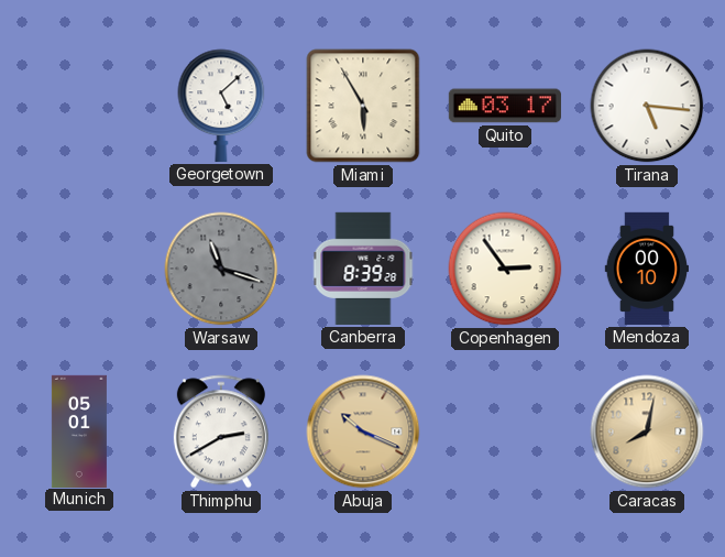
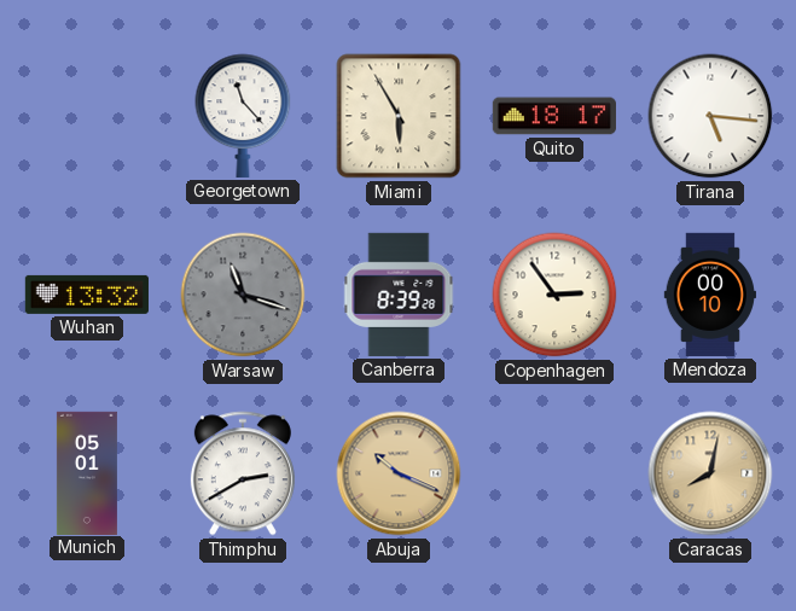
Georgetown: 5:08 -> 11:23 (243, 116)
Quito: 03:17 -> 18:17 (554, 116)
Wuhan: none -> 13:32 (87, 295)
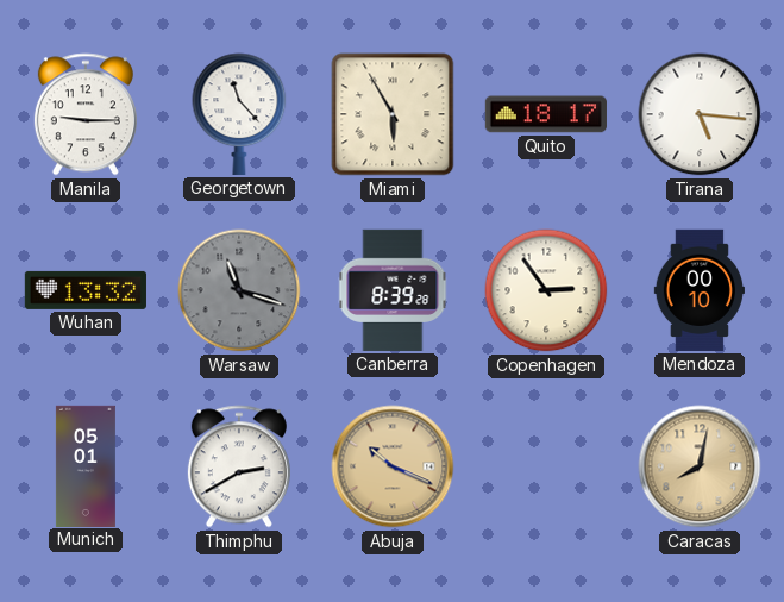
Manila: none -> 9:15 (86, 114)
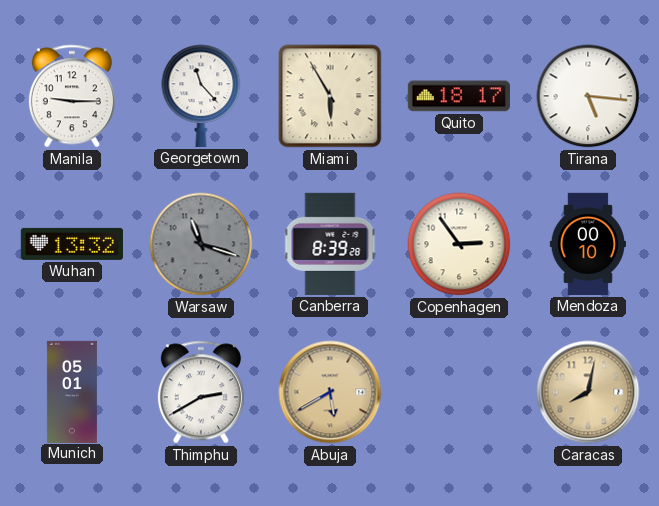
Abuja: 10:19 -> 5:40 (330, 392)
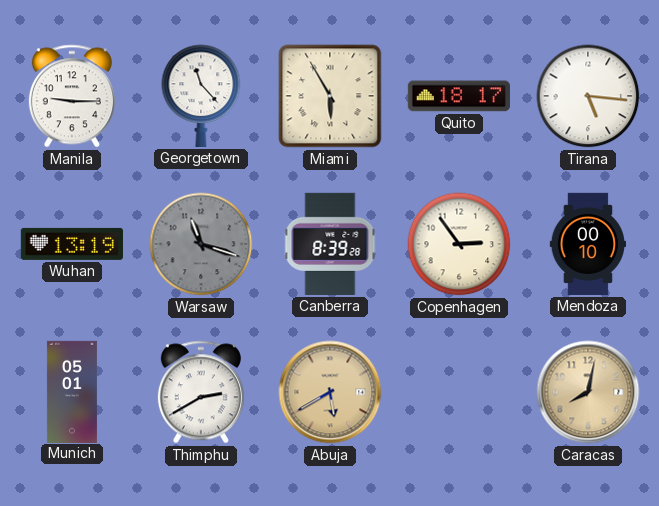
Wuhan: 13:32 -> 13:19 (72, 244)
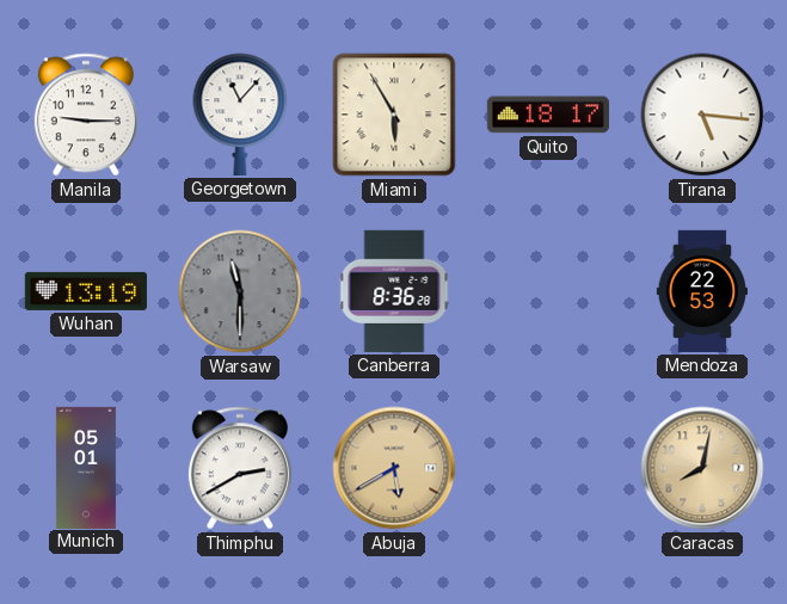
Georgetown: 11:23 -> 11:07 (240, 115)
Warsaw: 11:18 -> 11:30 (240, 291)
Canberra: 8:39 -> 8:36 (394, 291)
Copenhagen: 2:54 -> none (459, 244)
Mendoza: 00:10 -> 22:53 (701, 291)
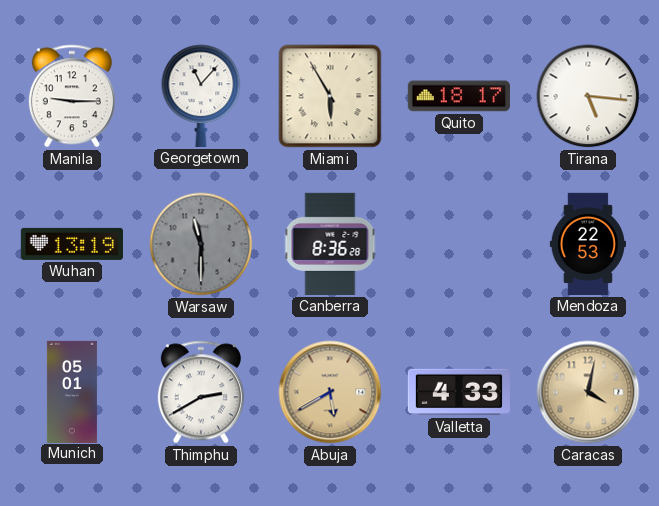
Valletta: none -> 4:33 (459, 392)
Caracas: 8:02 -> 4:02 (588, 392)
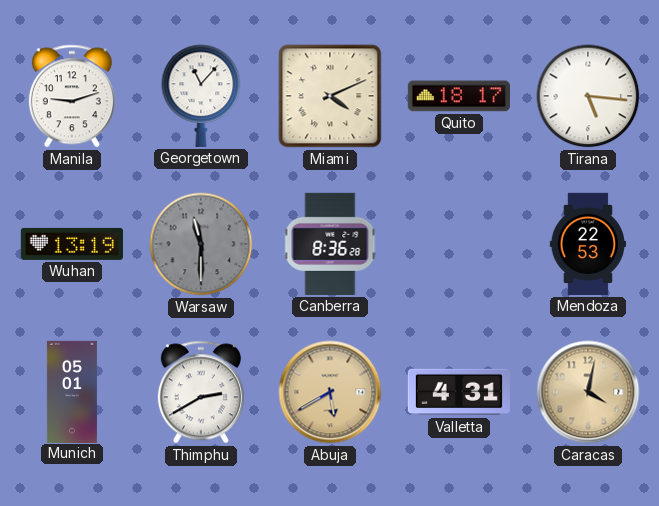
Manila: 9:15 -> 9:12 (72, 96)
Miami: 5:55 -> 4:11 (330, 96)
Valletta: 4:33 -> 4:31 (459, 392)
